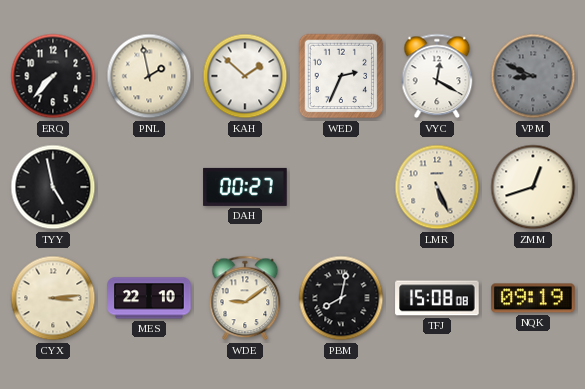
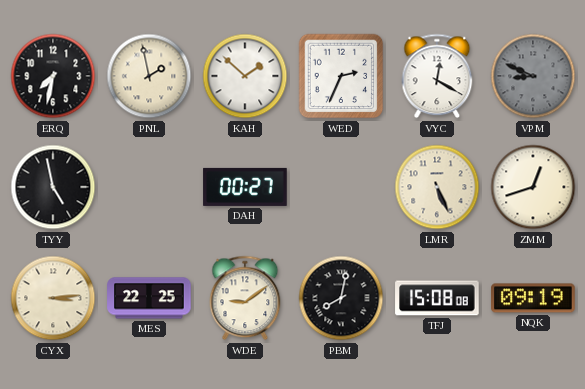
ERQ: 7:37 -> 7:32 (53, 76)
MES: 22:10 -> 22:25 (149, 298)
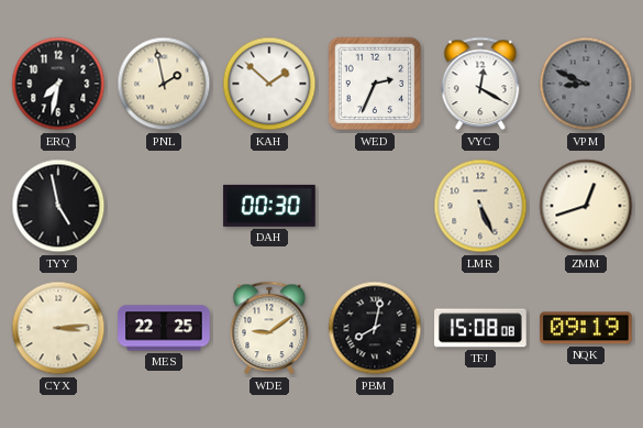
DAH: 00:27 -> 00:30 (269, 206)
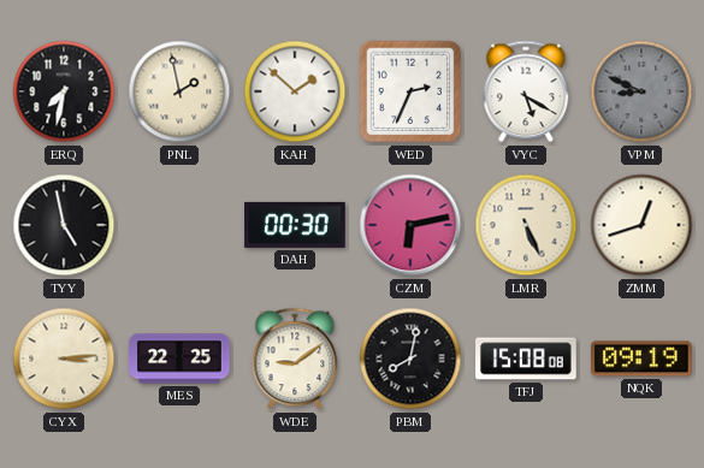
VYC: 12:20 -> 5:20 (526, 91)
CZM: none -> 6:13 (410, 225)
